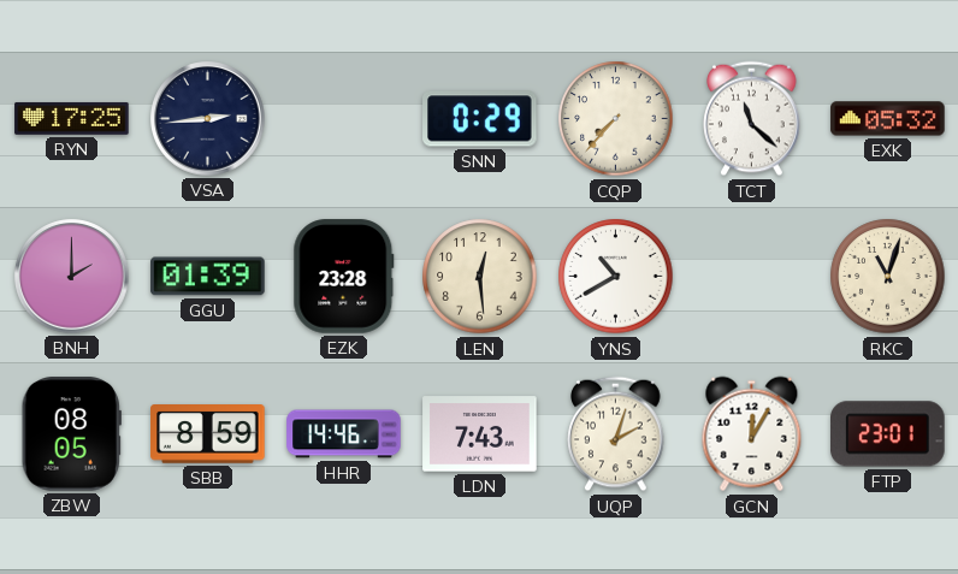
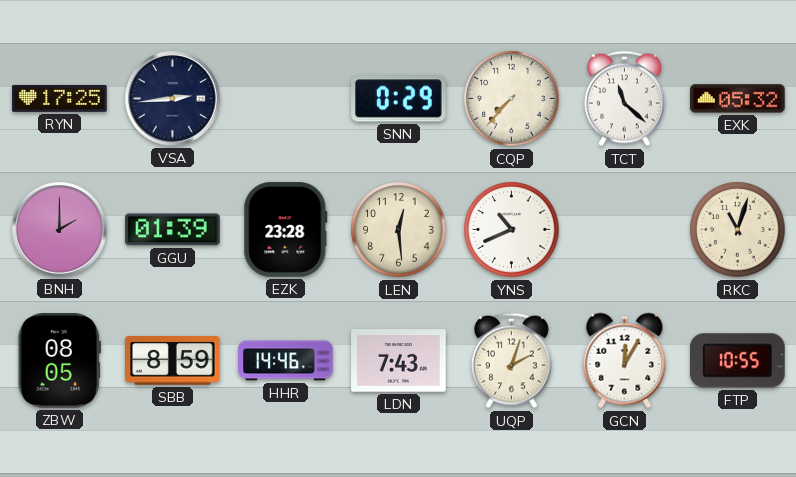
YNS: 10:40 -> 10:41 (512, 230)
FTP: 23:01 -> 10:55 (738, 361)
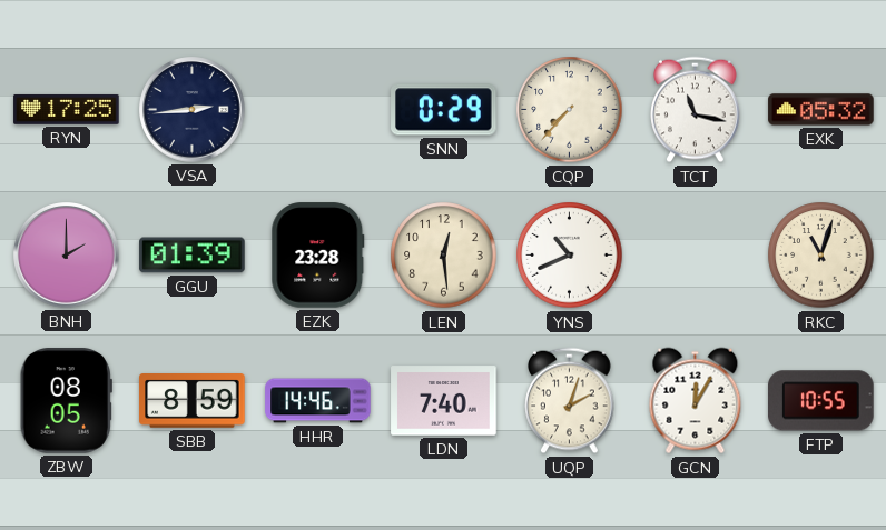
TCT: 11:22 -> 11:17 (696, 110)
LDN: 7:43 -> 7:40 (444, 401)
